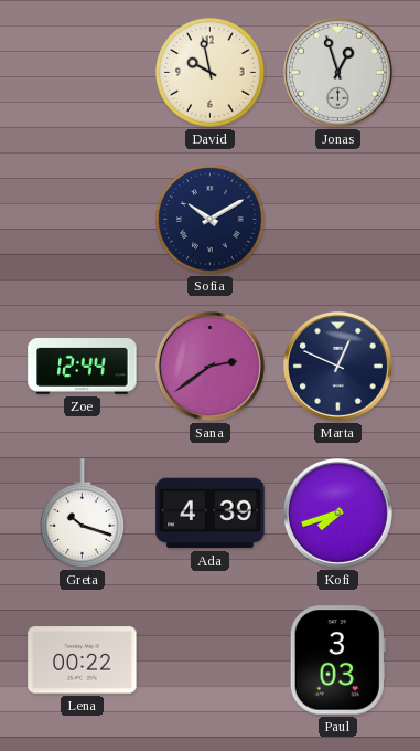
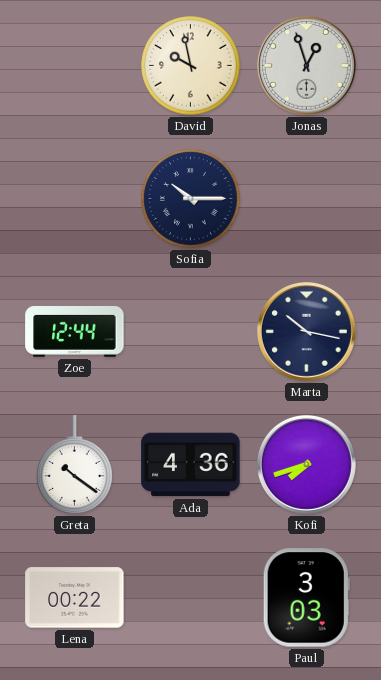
Sofia: 10:10 -> 10:15 (191, 199)
Sana: 2:39 -> none (209, 366)
Marta: 12:49 -> 10:17 (306, 331)
Greta: 10:18 -> 10:21 (75, 465)
Ada: 4:39 -> 4:36 (191, 465)
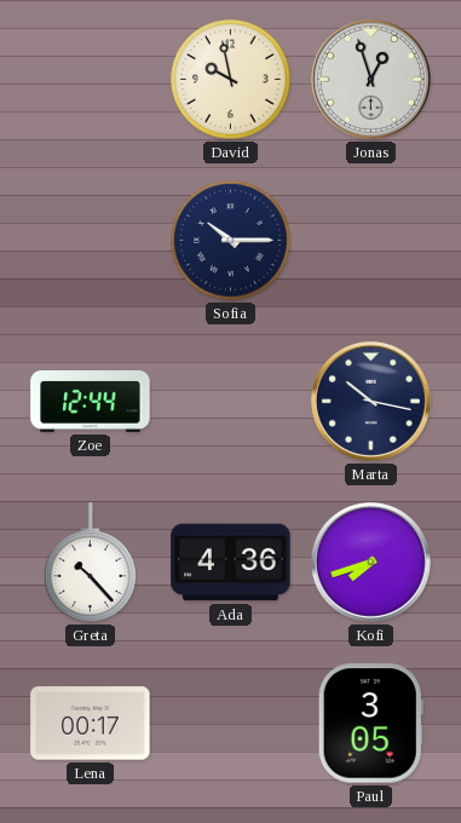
Greta: 10:21 -> 10:23 (91, 563)
Lena: 00:22 -> 00:17 (91, 724)
Paul: 3:03 -> 3:05 (370, 724)
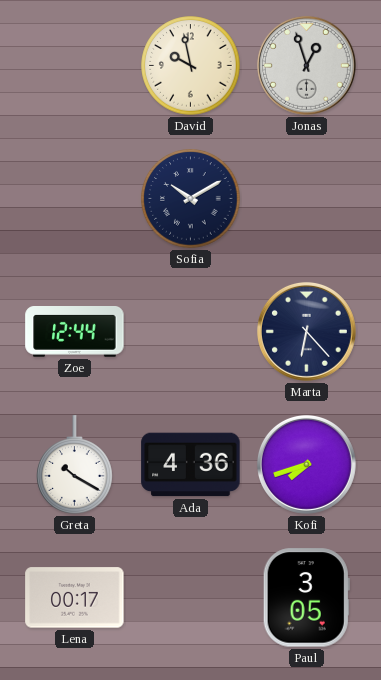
Sofia: 10:15 -> 10:10 (191, 199)
Marta: 10:17 -> 6:23 (306, 331)
Greta: 10:23 -> 10:20 (75, 465)
